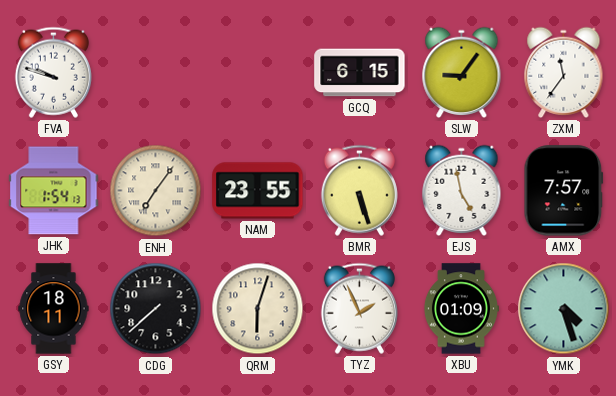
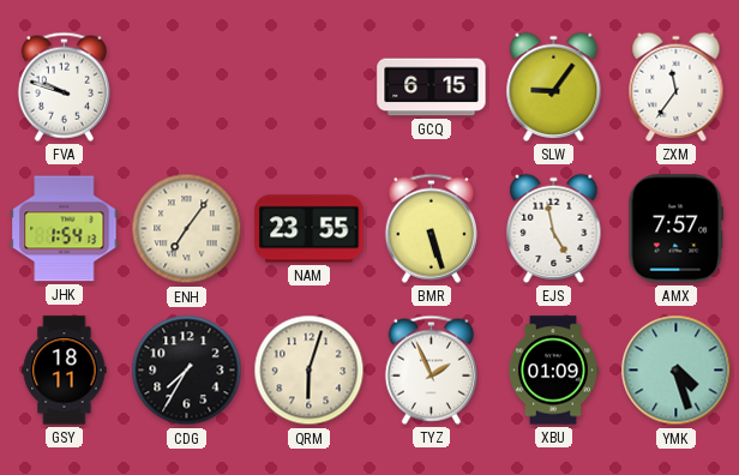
CDG: 7:38 -> 7:35 (187, 371)
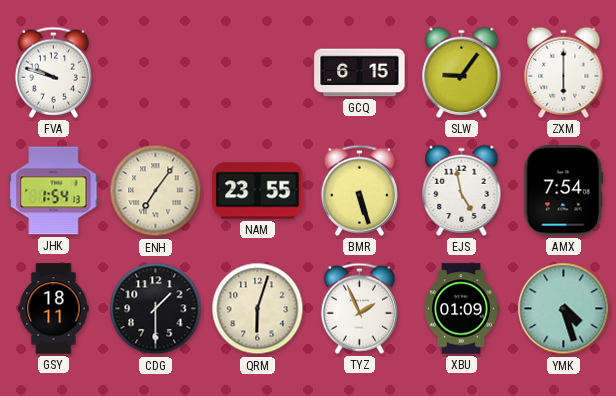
ZXM: 11:36 -> 6:00 (564, 72)
AMX: 7:57 -> 7:54 (564, 191)
CDG: 7:35 -> 1:30 (156, 309)
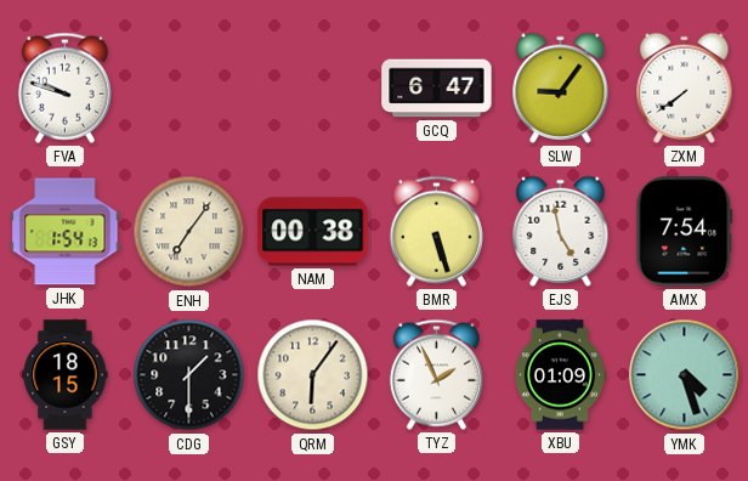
GCQ: 6:15 -> 6:47 (437, 89)
ZXM: 6:00 -> 7:39 (685, 87)
NAM: 23:55 -> 00:38 (313, 232)
GSY: 18:11 -> 18:15 (66, 375)
QRM: 6:03 -> 6:06 (313, 375)
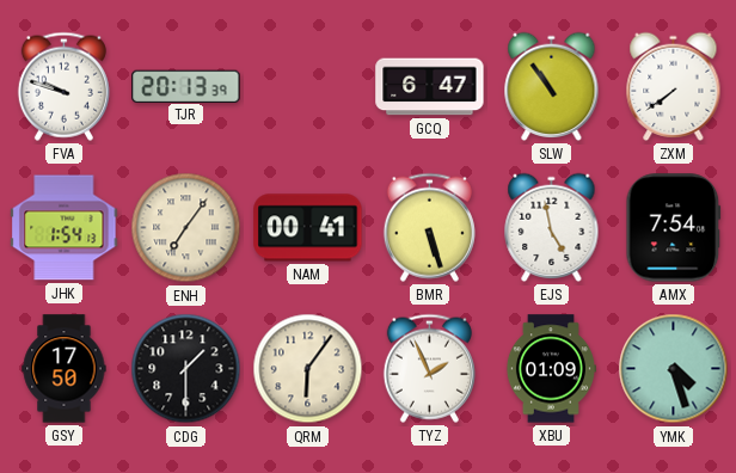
TJR: none -> 20:13 (186, 86)
SLW: 9:06 -> 10:54 (552, 86)
NAM: 00:38 -> 00:41 (308, 228)
GSY: 18:15 -> 17:50 (65, 369)
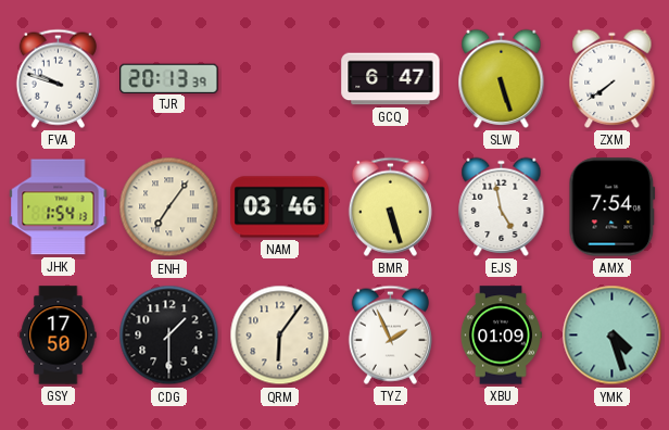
SLW: 10:54 -> 5:27 (502, 78)
NAM: 00:41 -> 03:46 (280, 207)
